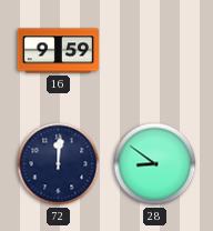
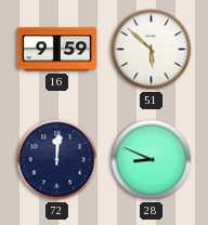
51: none -> 5:52 (152, 50)
28: 8:51 -> 8:49 (152, 160)
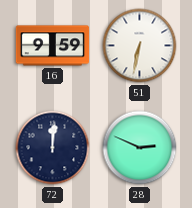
51: 5:52 -> 6:32 (140, 46)
28: 8:49 -> 2:49 (140, 148)
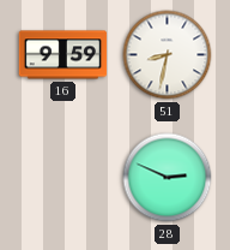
51: 6:32 -> 8:32 (168, 55)
72: 12:01 -> none (53, 148)
